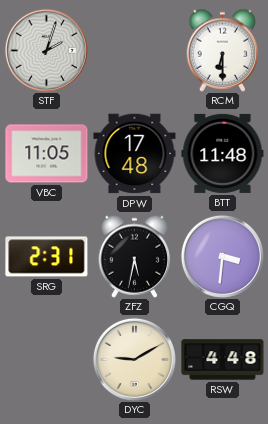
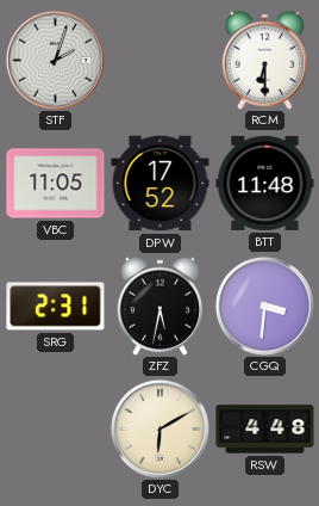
DPW: 17:48 -> 17:52 (161, 184)
DYC: 9:10 -> 6:10 (159, 428)
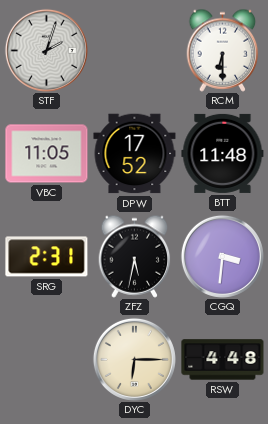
DYC: 6:10 -> 6:15 (134, 359)
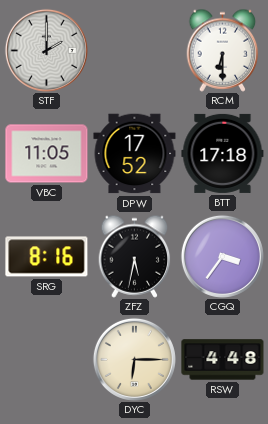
STF: 2:03 -> 2:00 (46, 50)
BTT: 11:48 -> 17:18 (223, 153)
SRG: 2:31 -> 8:16 (47, 257)
CGQ: 3:31 -> 3:36 (222, 256)
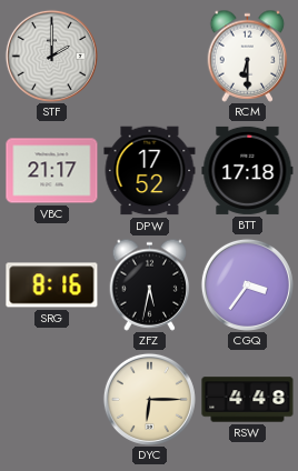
VBC: 11:05 -> 21:17 (52, 171)
